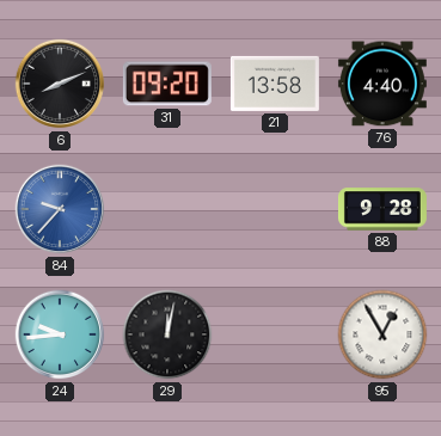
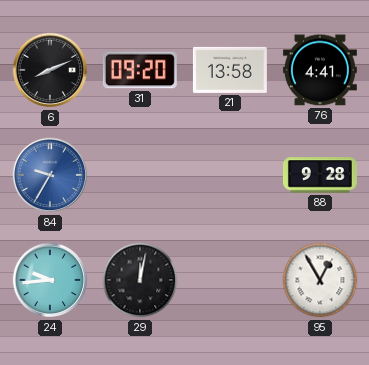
76: 4:40 -> 4:41 (320, 70)
84: 9:37 -> 9:35 (50, 175)
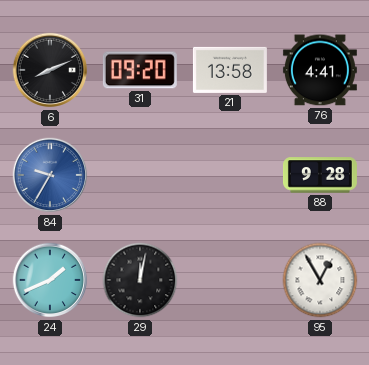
24: 9:44 -> 1:41 (50, 280)
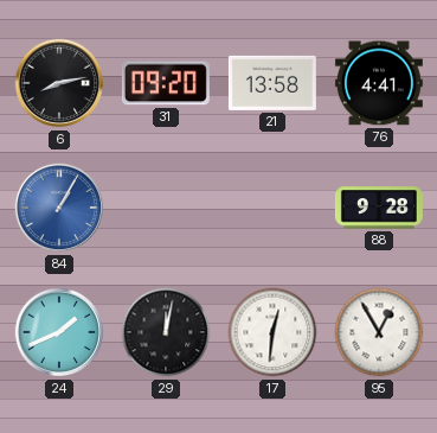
6: 8:11 -> 8:13 (59, 83)
84: 9:35 -> 1:05 (59, 208)
17: none -> 12:31 (272, 332)
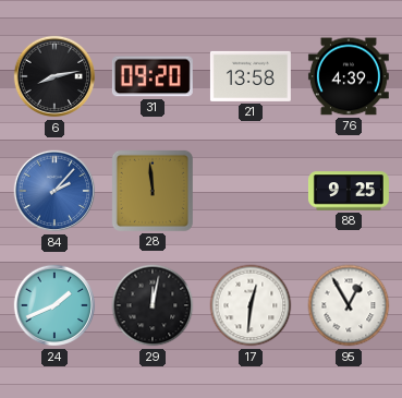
76: 4:41 -> 4:39 (349, 76)
84: 1:05 -> 2:07 (54, 191)
28: none -> 11:59 (153, 191)
88: 9:28 -> 9:25 (349, 191)
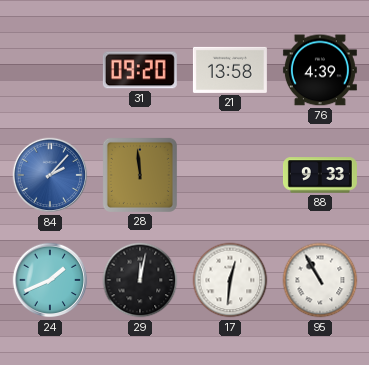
6: 8:13 -> none (54, 76)
88: 9:25 -> 9:33 (320, 175)
95: 12:55 -> 10:55 (320, 280)
